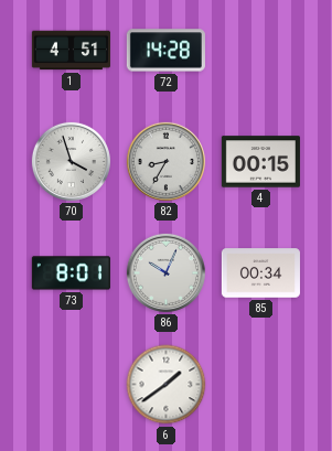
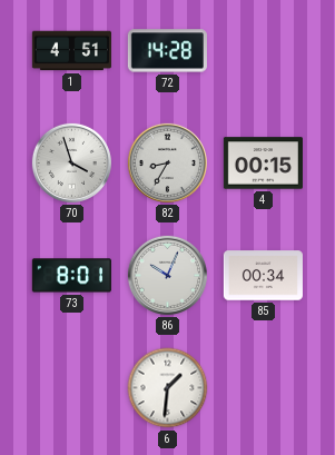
6: 1:39 -> 1:31 (168, 388)
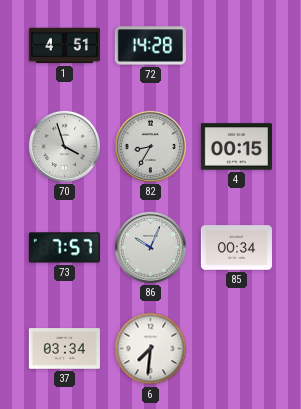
73: 8:01 -> 7:57 (64, 248)
37: none -> 03:34 (64, 349)
6: 1:31 -> 7:31 (151, 349)
